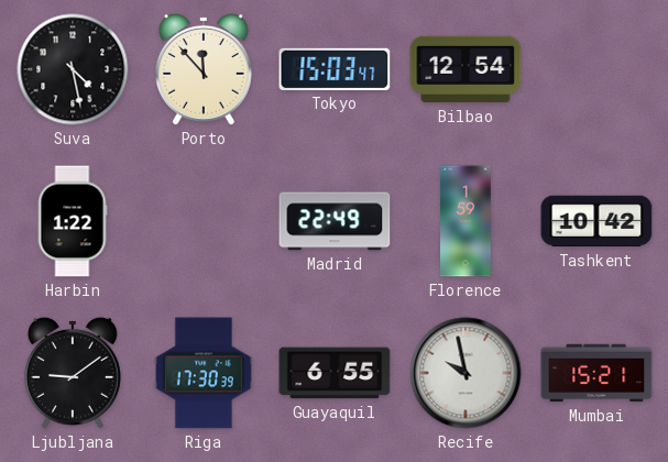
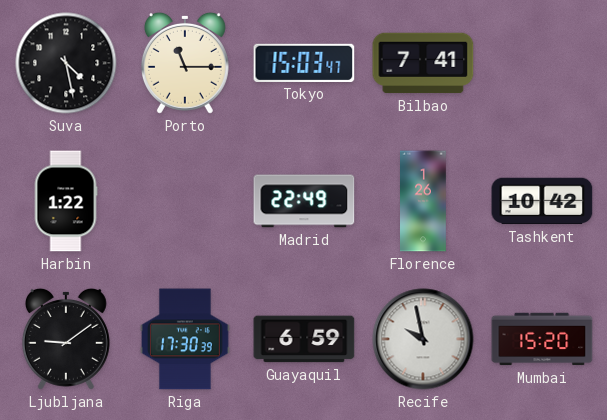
Porto: 11:53 -> 11:15 (185, 63)
Bilbao: 12:54 -> 7:41 (423, 63)
Florence: 1:59 -> 1:26 (424, 201)
Guayaquil: 6:55 -> 6:59 (304, 339)
Mumbai: 15:21 -> 15:20 (542, 339)
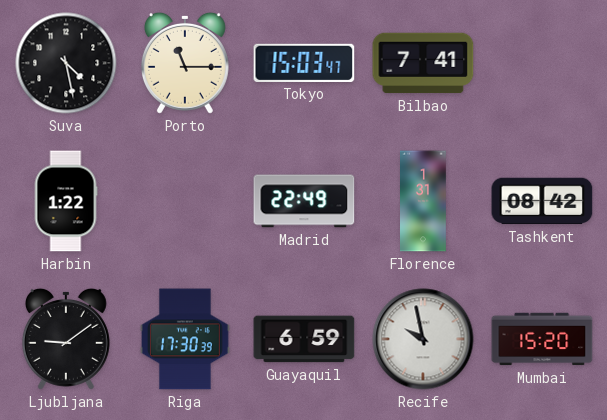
Florence: 1:26 -> 1:31 (424, 201)
Tashkent: 10:42 -> 08:42 (542, 201)
